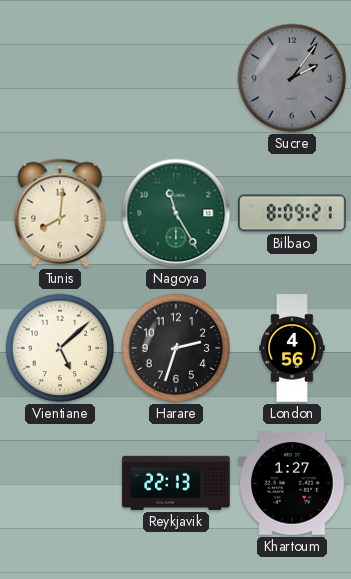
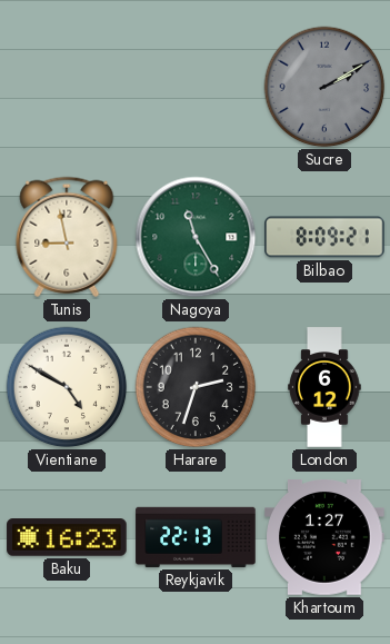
Sucre: 2:06 -> 2:10 (324, 87)
Tunis: 8:01 -> 8:58 (67, 237)
Vientiane: 5:08 -> 4:50 (67, 387)
London: 4:56 -> 6:12 (324, 387)
Baku: none -> 16:23 (67, 537)
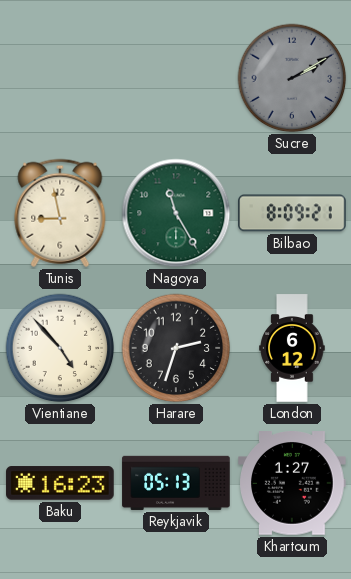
Vientiane: 4:50 -> 4:53 (60, 348)
Reykjavik: 22:13 -> 05:13 (176, 483)
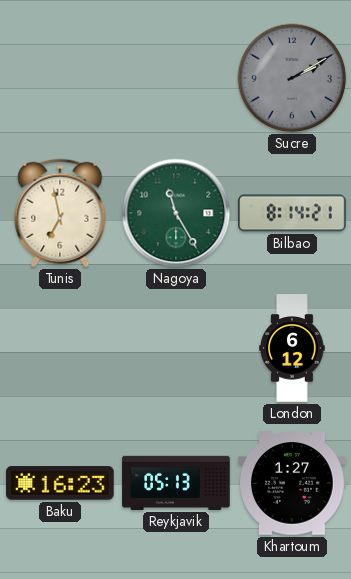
Tunis: 8:58 -> 6:58 (60, 213)
Bilbao: 8:09 -> 8:14 (292, 213)
Vientiane: 4:53 -> none (60, 348)
Harare: 2:33 -> none (176, 348)
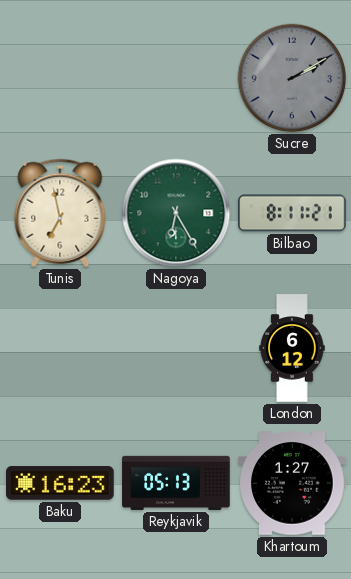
Nagoya: 11:25 -> 6:25 (176, 213)
Bilbao: 8:14 -> 8:11 (292, 213)
